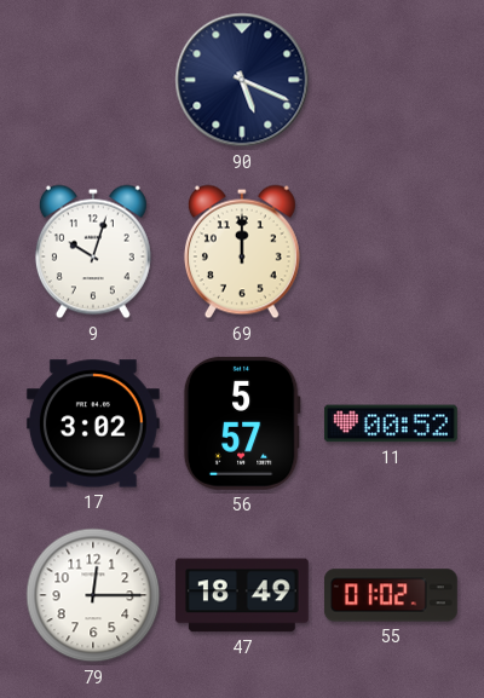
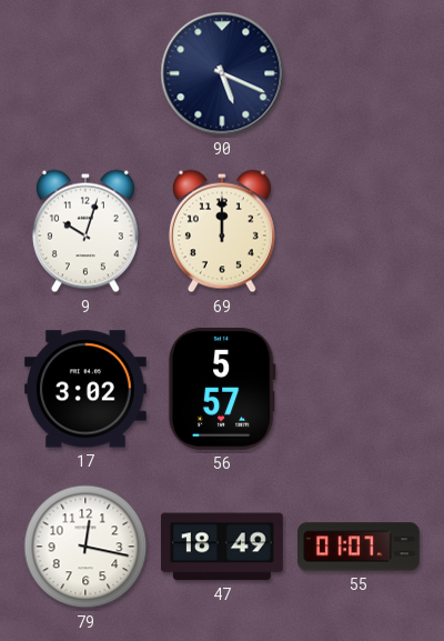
11: 00:52 -> none (391, 423)
79: 12:15 -> 12:17 (85, 547)
55: 01:02 -> 01:07 (359, 547)
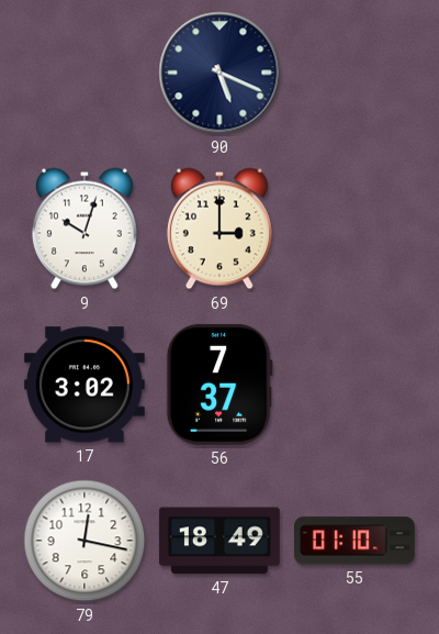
69: 12:00 -> 3:00 (219, 229)
56: 5:57 -> 7:37 (219, 385)
55: 01:07 -> 01:10 (354, 541)
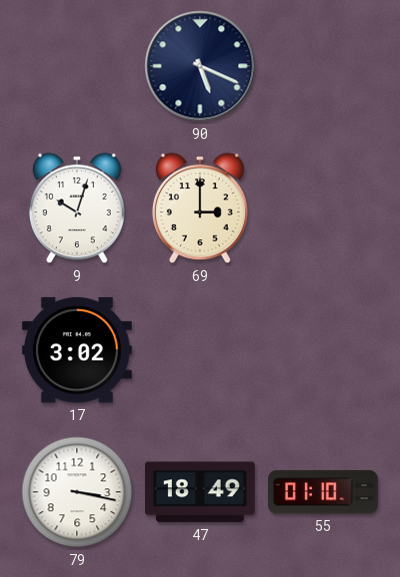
56: 7:37 -> none (219, 385)
79: 12:17 -> 3:17 (77, 492)
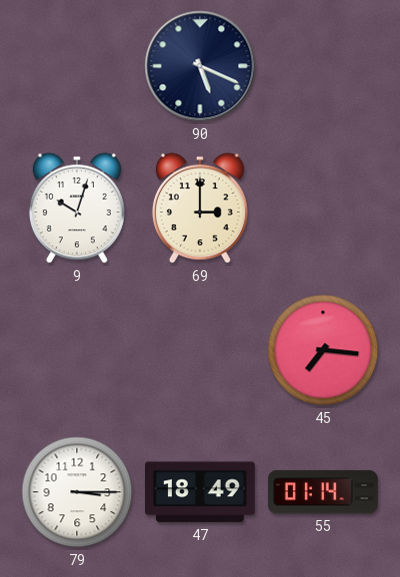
17: 3:02 -> none (77, 350)
45: none -> 7:16 (323, 350)
79: 3:17 -> 3:15 (77, 492)
55: 01:10 -> 01:14 (323, 492)
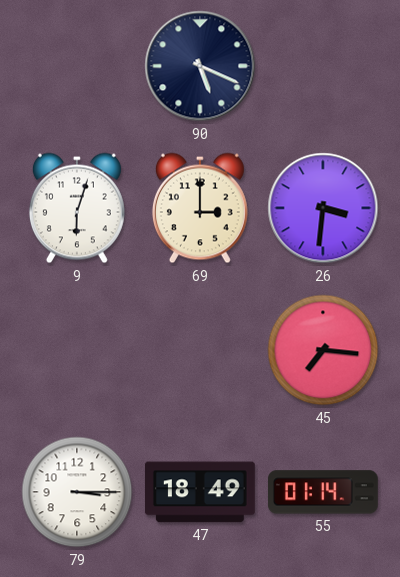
9: 10:03 -> 6:03 (77, 208)
26: none -> 3:31 (323, 208)
